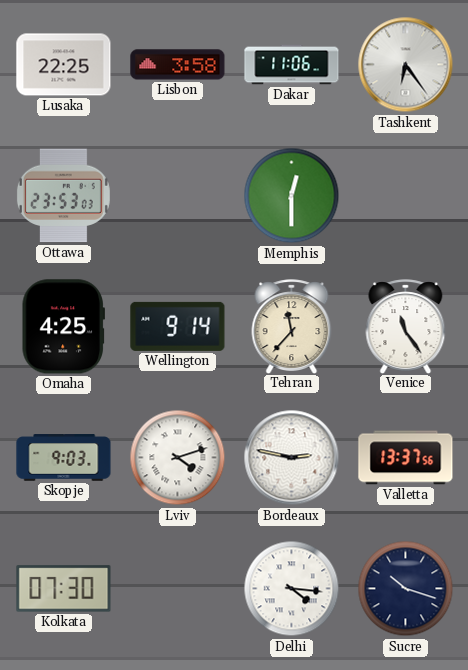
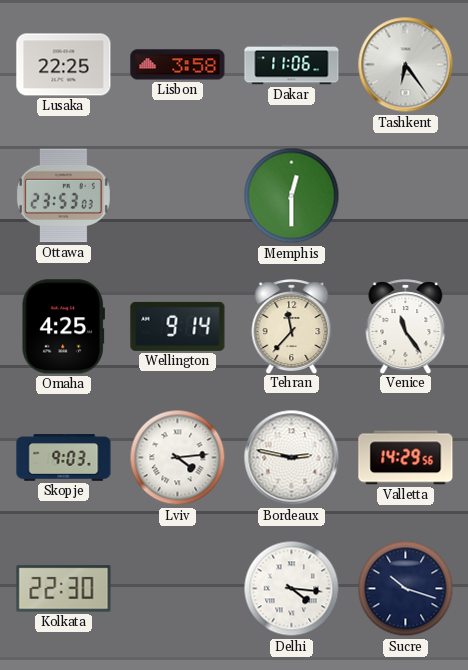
Lviv: 4:12 -> 4:14 (178, 458)
Valletta: 13:37 -> 14:29 (406, 458)
Kolkata: 07:30 -> 22:30 (64, 589)
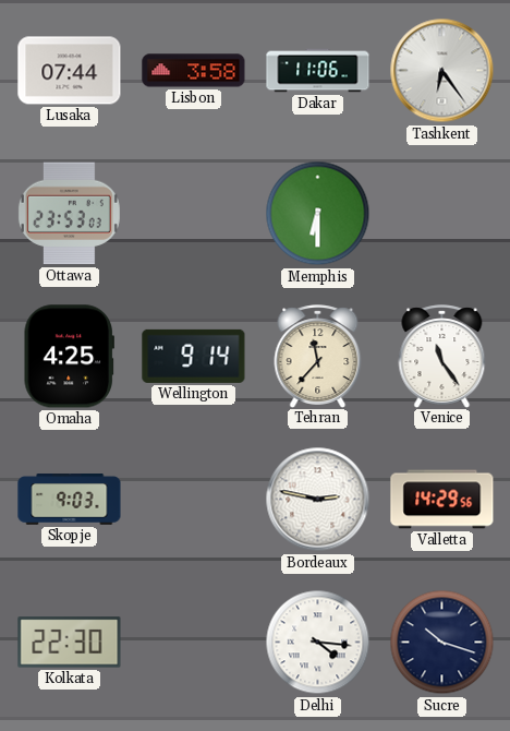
Lusaka: 22:25 -> 07:44 (70, 71)
Memphis: 12:30 -> 6:30 (318, 214)
Lviv: 4:14 -> none (178, 458)
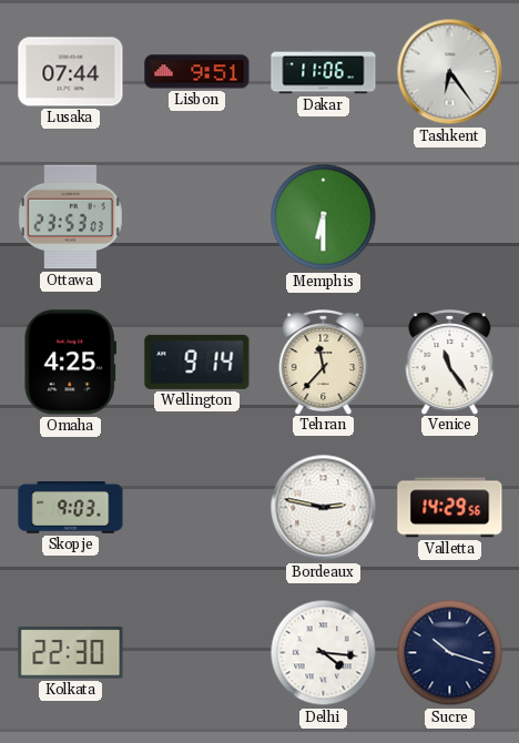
Lisbon: 3:58 -> 9:51 (197, 72)
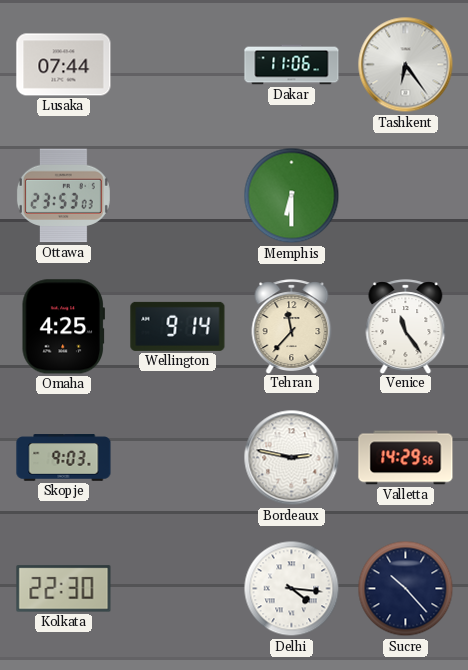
Lisbon: 9:51 -> none (197, 72)
Sucre: 10:18 -> 10:23 (406, 589)
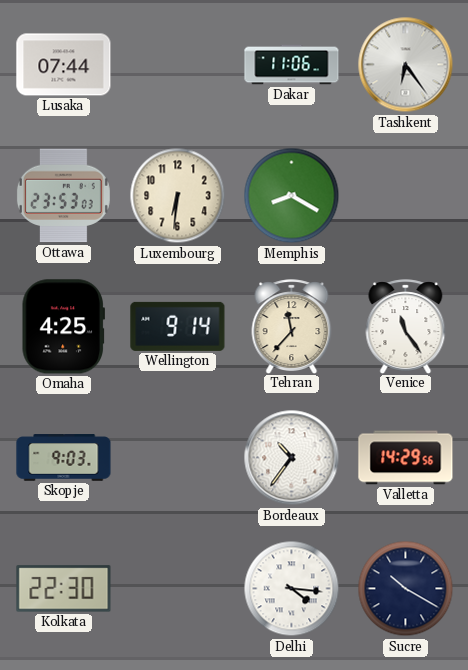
Luxembourg: none -> 6:31 (178, 196)
Memphis: 6:30 -> 8:20 (292, 196)
Bordeaux: 2:47 -> 10:36 (292, 458)
Sucre: 10:23 -> 10:20 (406, 589)
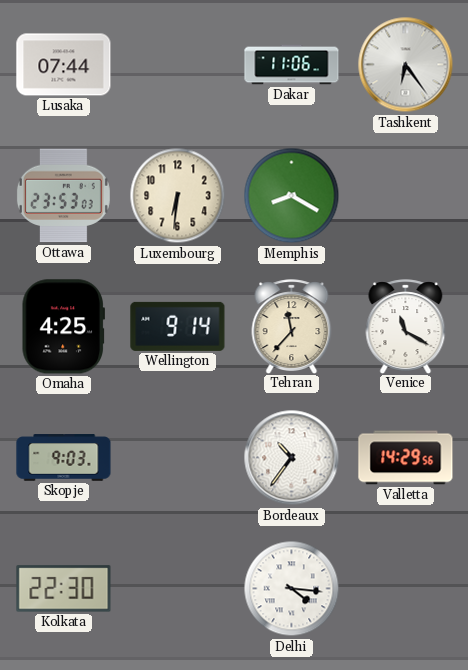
Venice: 11:24 -> 11:20 (406, 326)
Sucre: 10:20 -> none (406, 589)
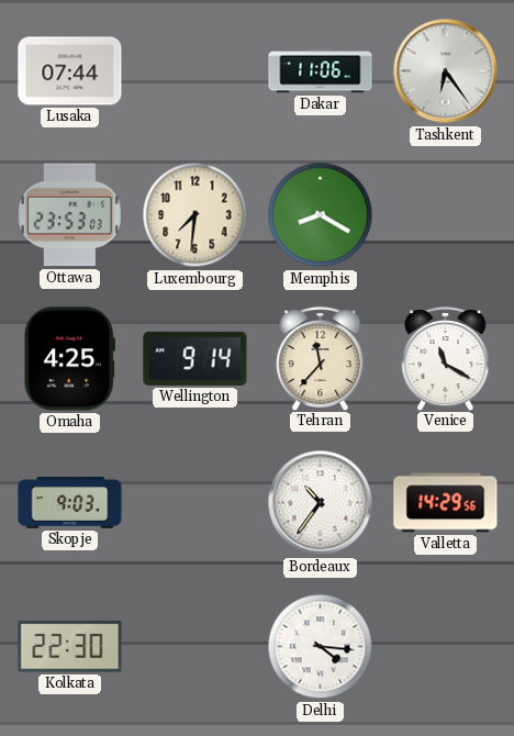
Luxembourg: 6:31 -> 7:31 (195, 215)
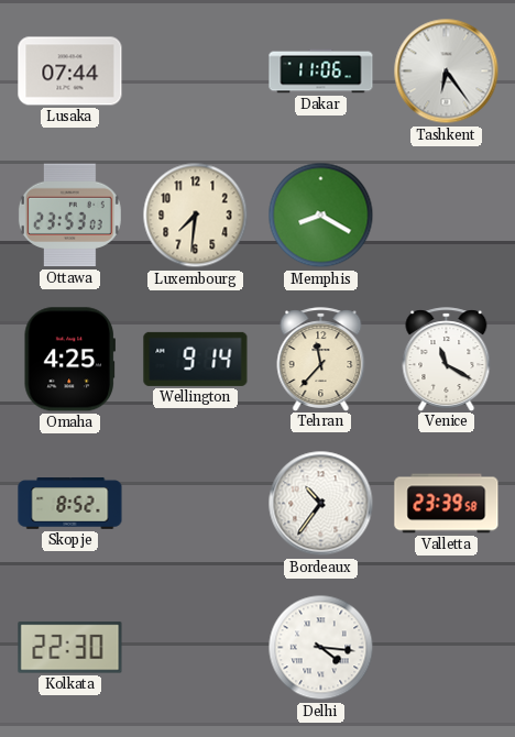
Skopje: 9:03 -> 8:52 (70, 504)
Valletta: 14:29 -> 23:39 (447, 504)
